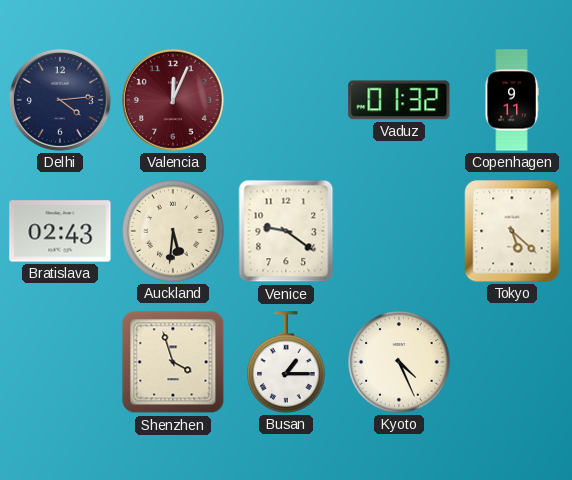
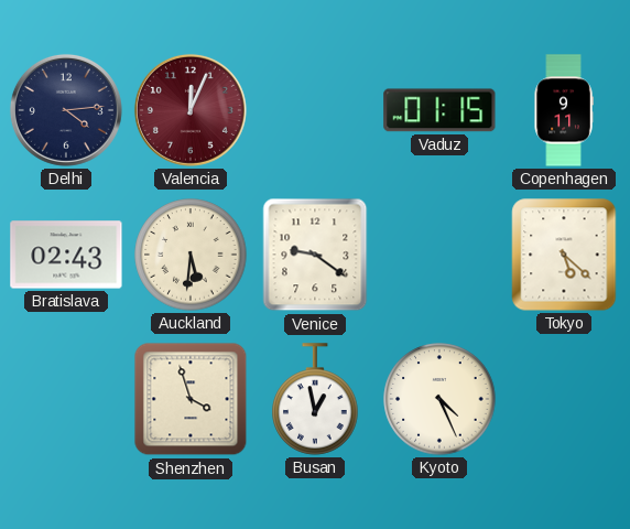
Vaduz: 01:32 -> 01:15 (439, 110)
Busan: 1:15 -> 12:58 (315, 399)
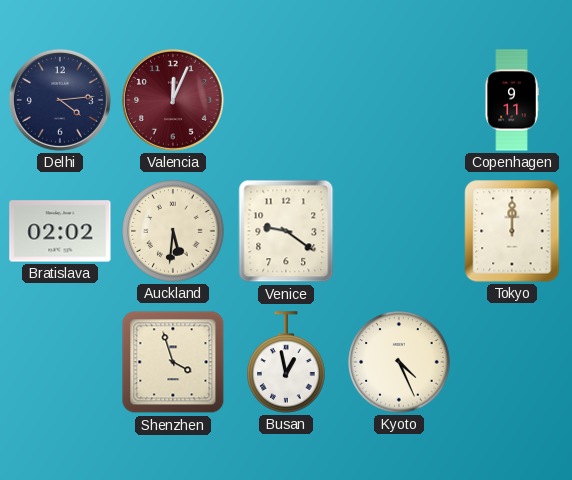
Vaduz: 01:15 -> none (439, 110)
Bratislava: 02:43 -> 02:02 (60, 231)
Tokyo: 5:22 -> 12:00 (512, 231)
